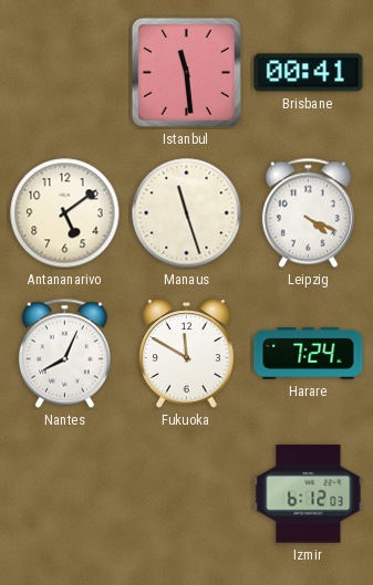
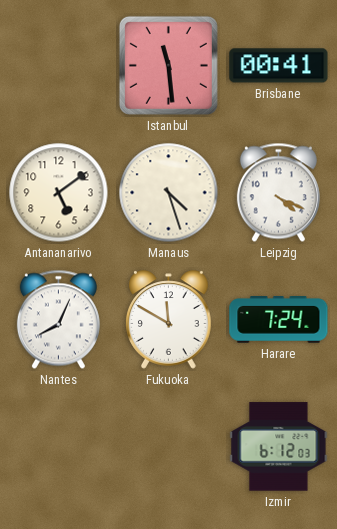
Manaus: 11:27 -> 4:27 (169, 193)
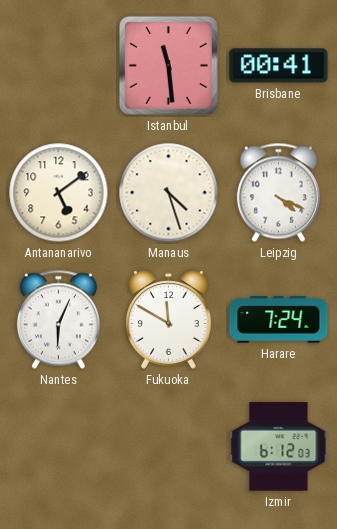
Nantes: 8:04 -> 6:04 (58, 320)
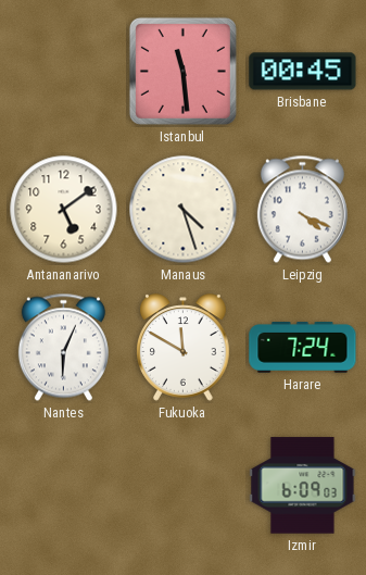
Brisbane: 00:41 -> 00:45 (303, 72)
Izmir: 6:12 -> 6:09 (303, 486)
